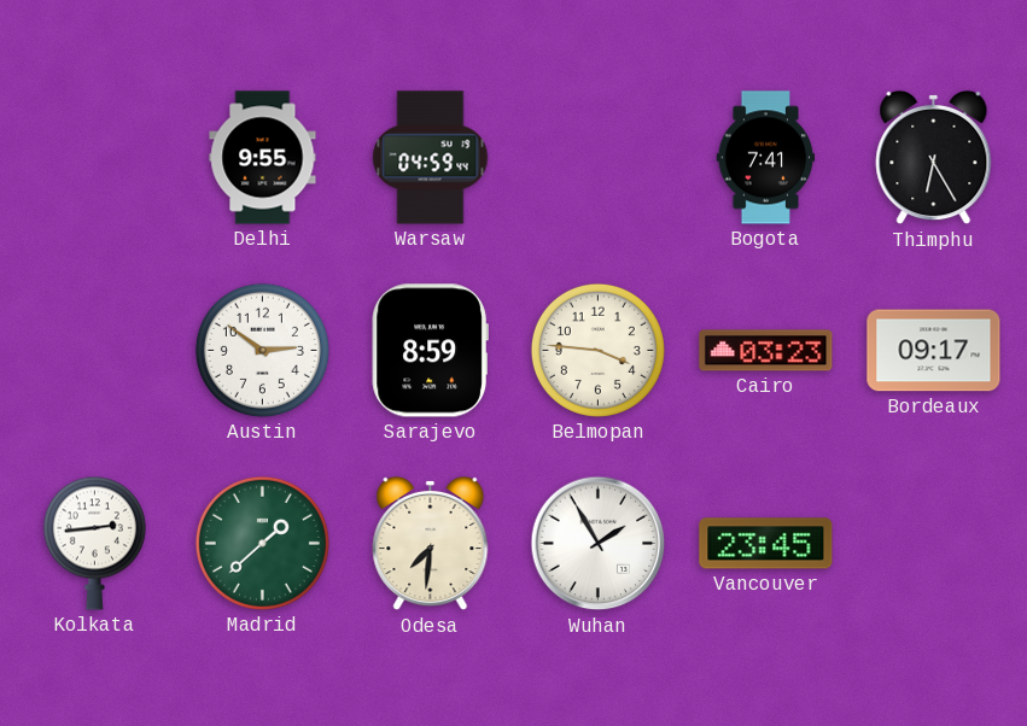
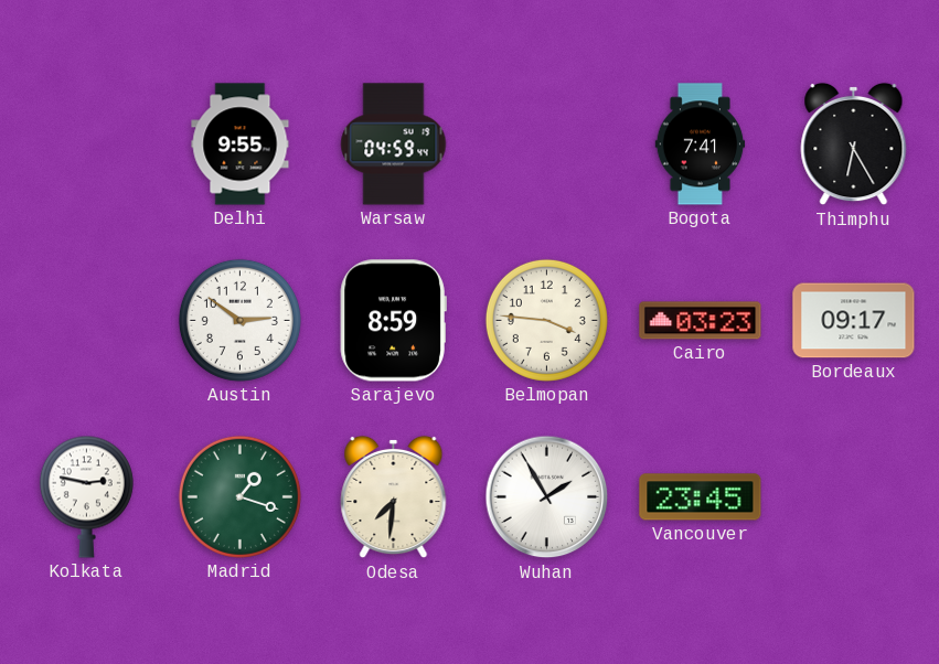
Kolkata: 2:44 -> 2:47 (86, 496)
Madrid: 1:38 -> 1:18 (239, 496)
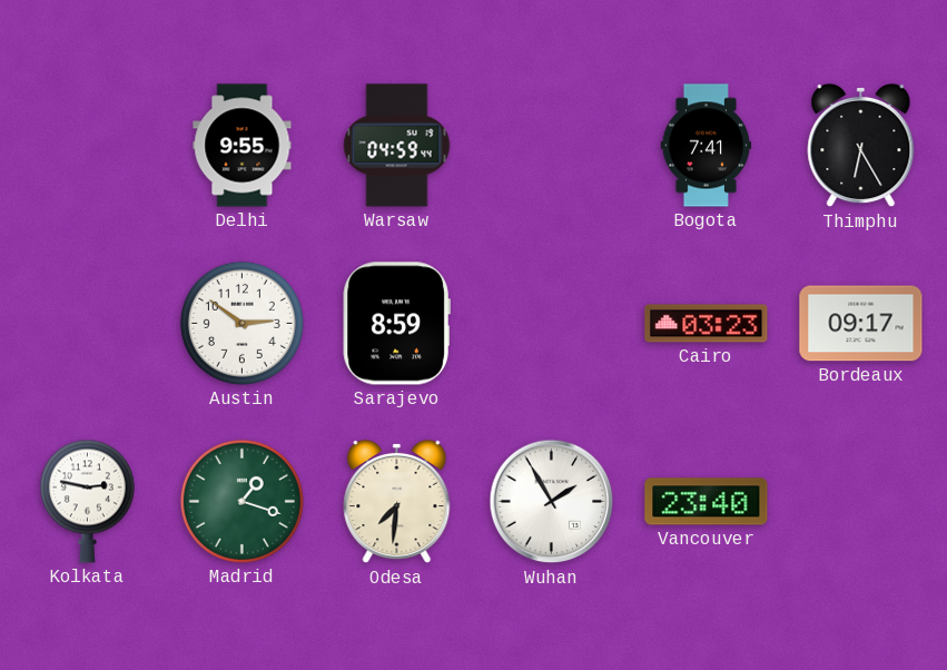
Belmopan: 3:46 -> none (546, 320)
Vancouver: 23:45 -> 23:40 (707, 502)
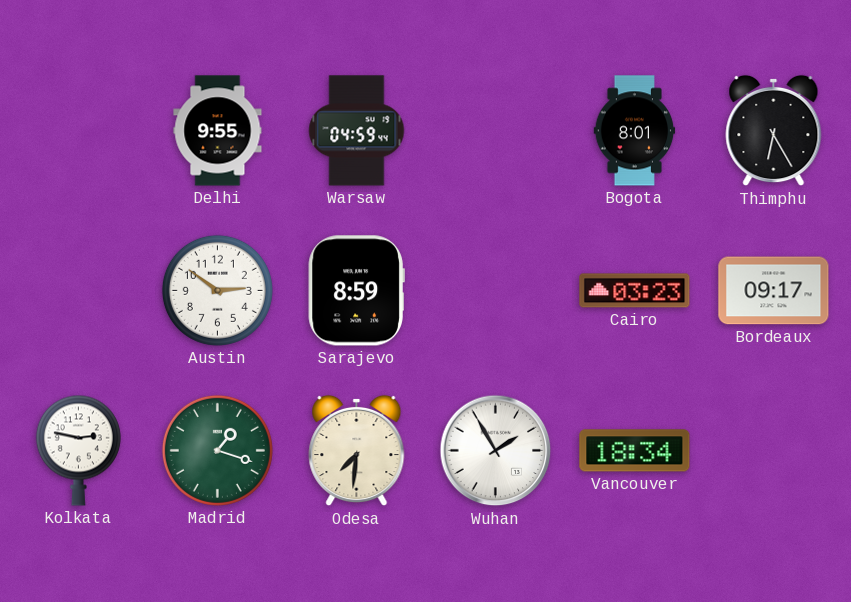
Bogota: 7:41 -> 8:01 (635, 131)
Vancouver: 23:40 -> 18:34 (635, 451)
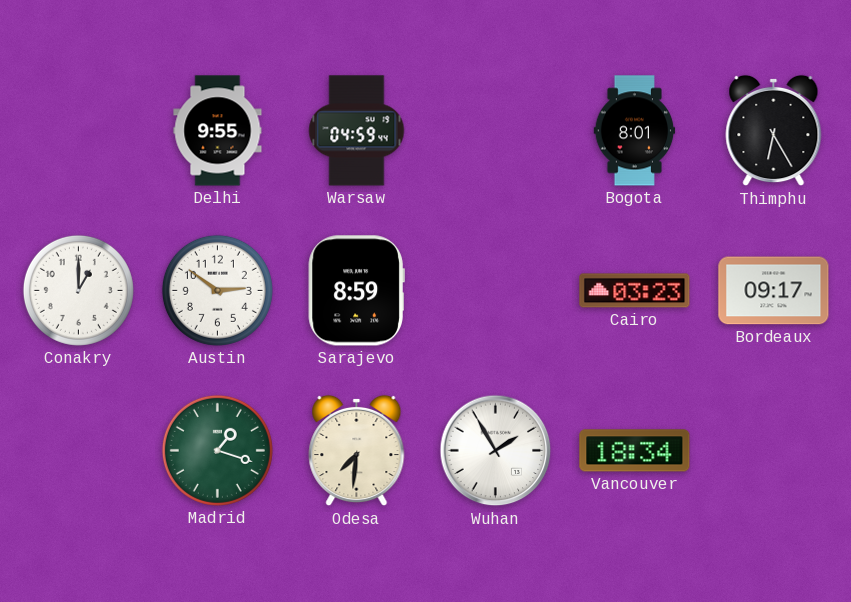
Conakry: none -> 1:00 (78, 290)
Kolkata: 2:47 -> none (78, 450)
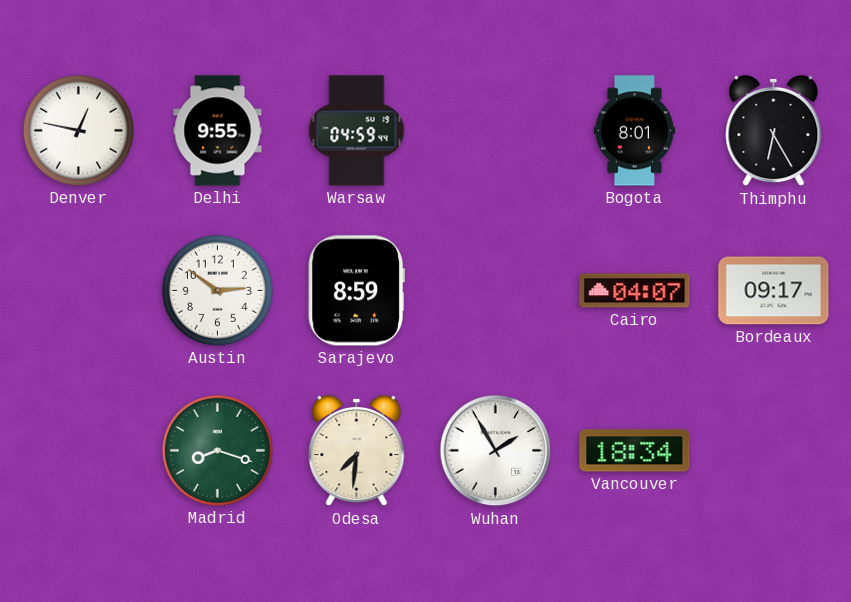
Denver: none -> 12:47 (78, 130)
Conakry: 1:00 -> none (78, 290)
Cairo: 03:23 -> 04:07 (635, 291)
Madrid: 1:18 -> 8:18 (217, 450)
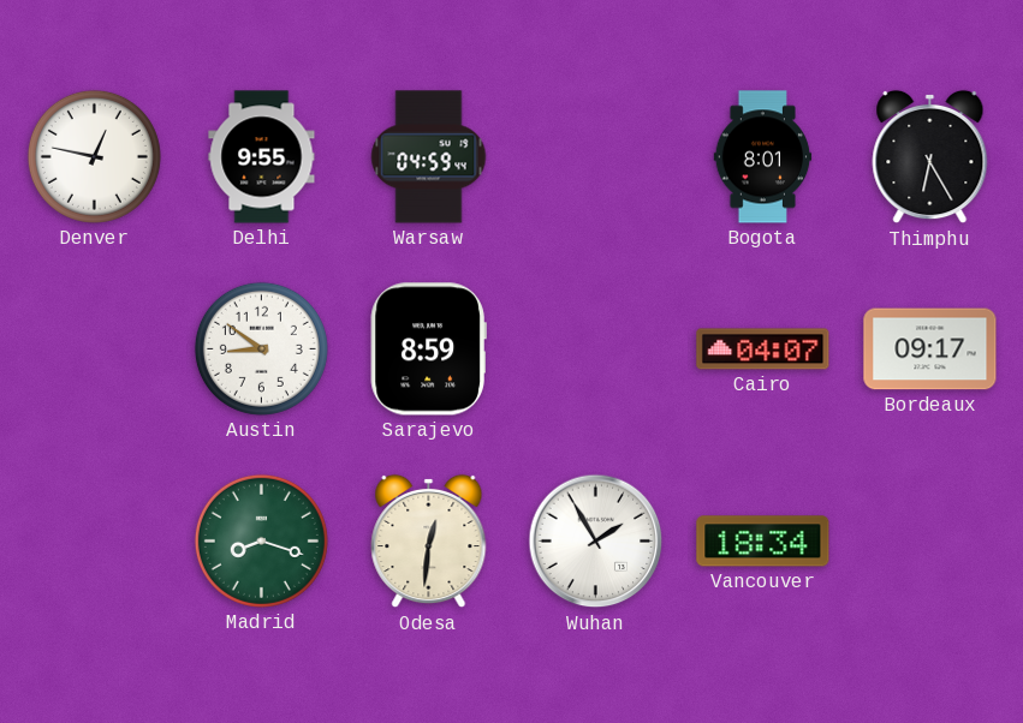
Austin: 2:51 -> 8:51 (261, 348)
Odesa: 7:31 -> 12:31 (429, 542)
